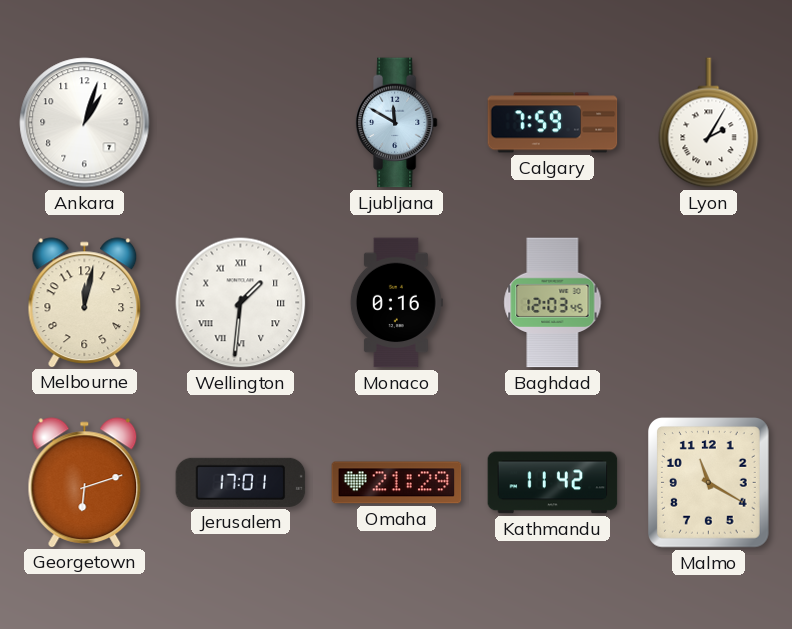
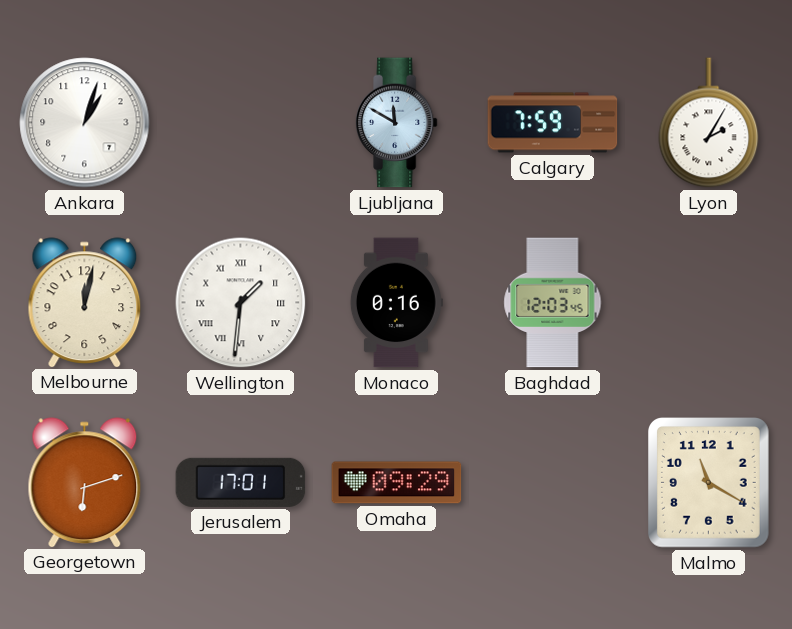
Omaha: 21:29 -> 09:29 (397, 483)
Kathmandu: 11:42 -> none (553, 483)
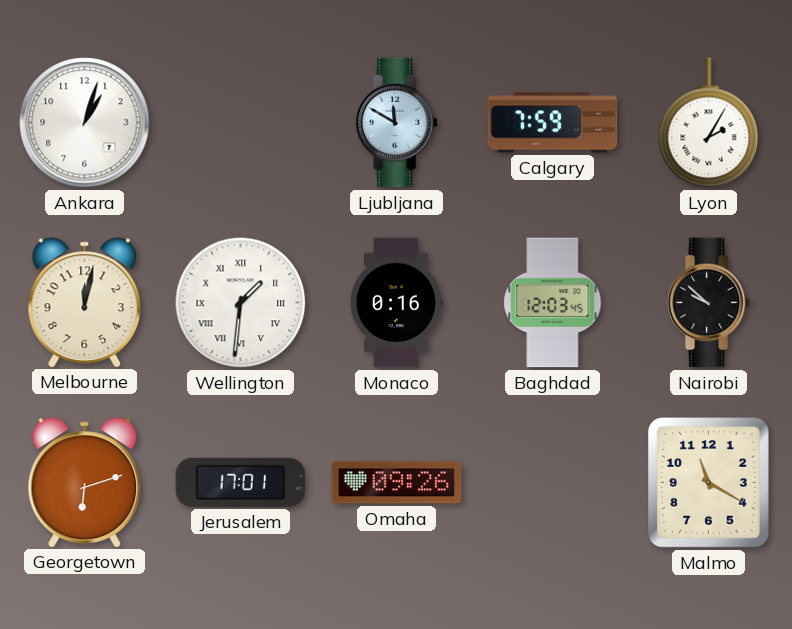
Nairobi: none -> 9:52 (708, 303)
Omaha: 09:29 -> 09:26 (397, 483)
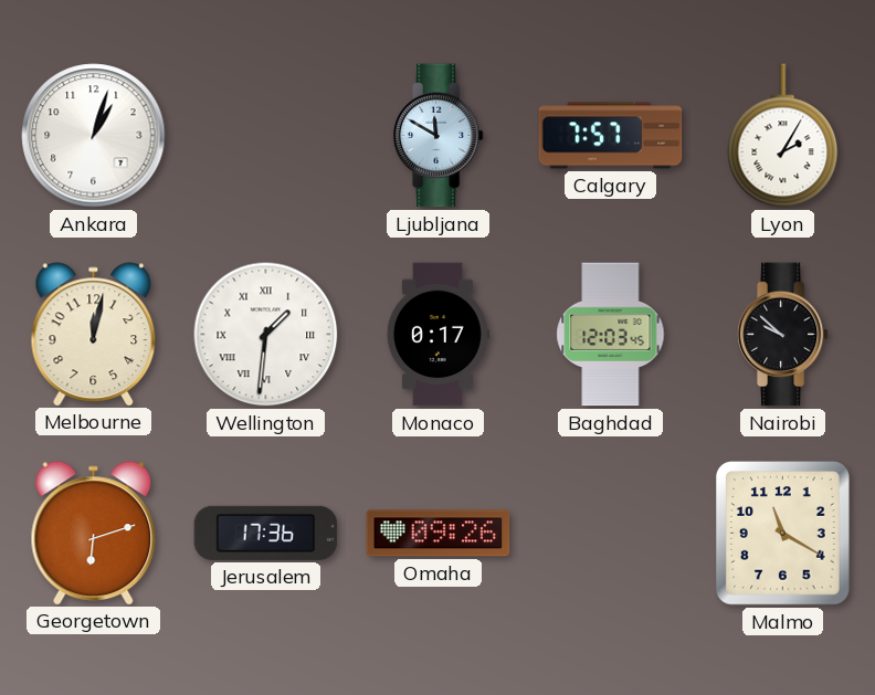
Calgary: 7:59 -> 7:57 (611, 136)
Monaco: 0:16 -> 0:17 (438, 335)
Jerusalem: 17:01 -> 17:36 (266, 533)
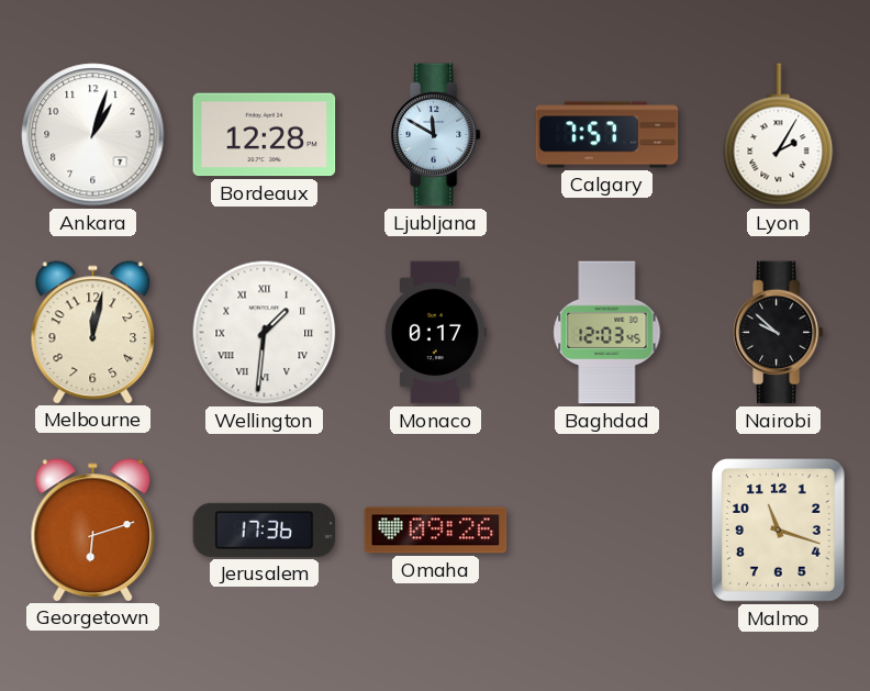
Bordeaux: none -> 12:28 (265, 135)
Malmo: 11:20 -> 11:18 (779, 531)
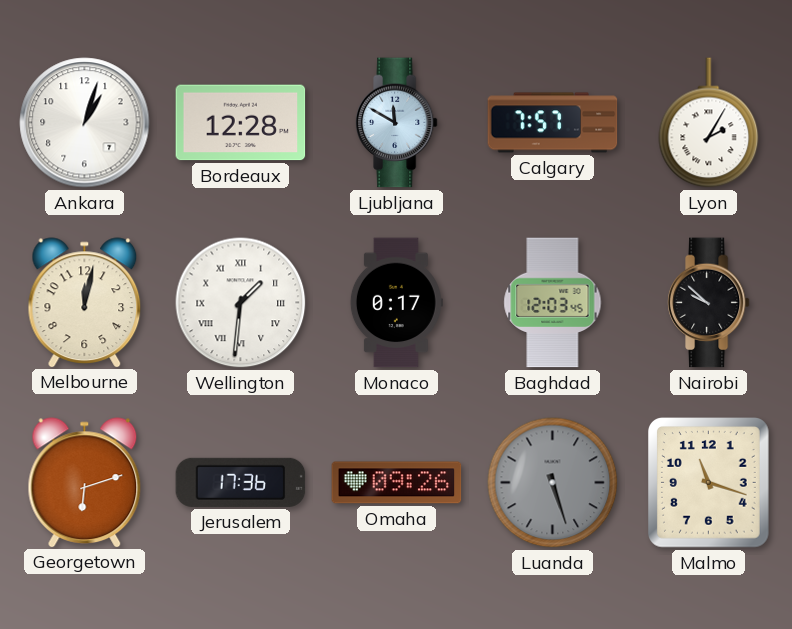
Luanda: none -> 5:27 (553, 483)
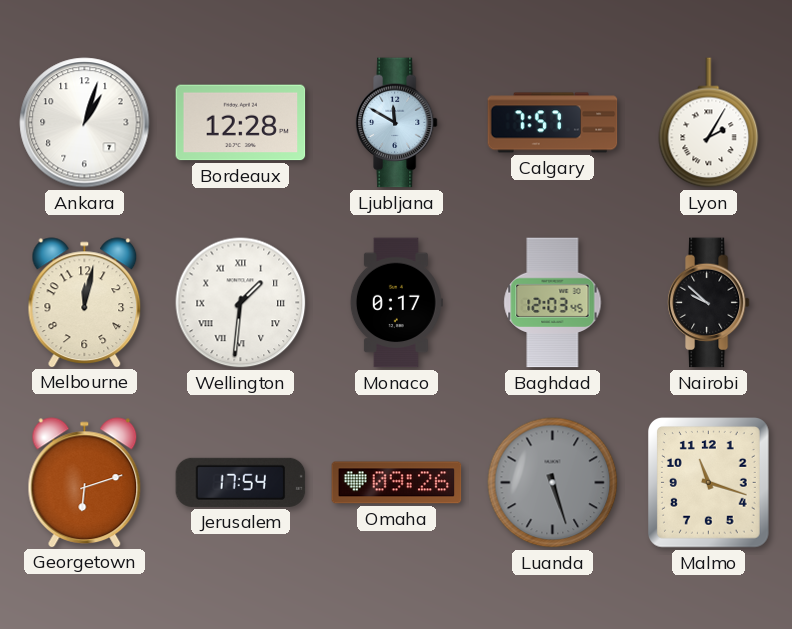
Jerusalem: 17:36 -> 17:54 (241, 482)
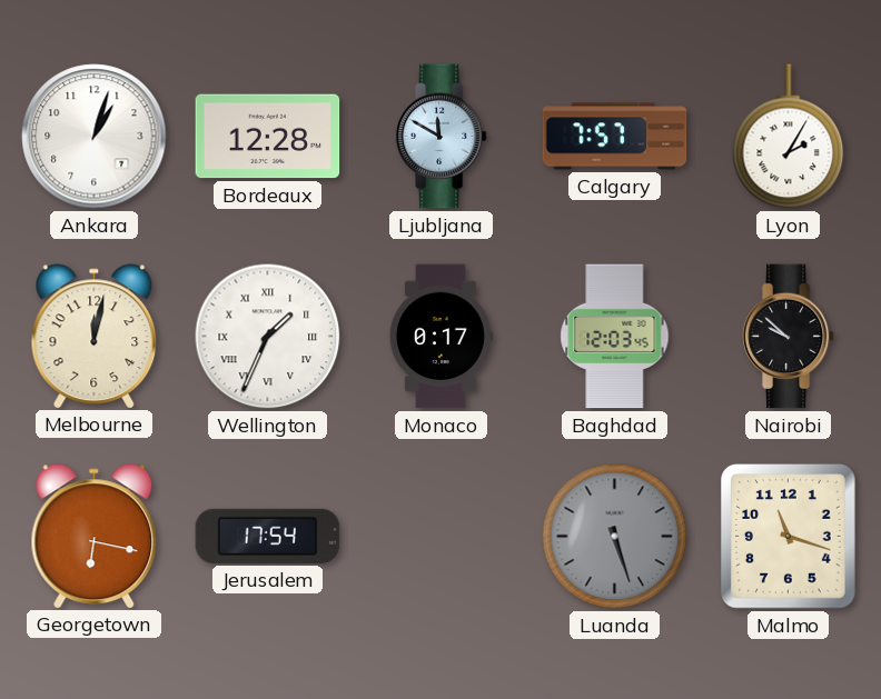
Wellington: 1:31 -> 1:34 (268, 337)
Georgetown: 6:12 -> 6:17 (95, 536)
Omaha: 09:26 -> none (397, 483)
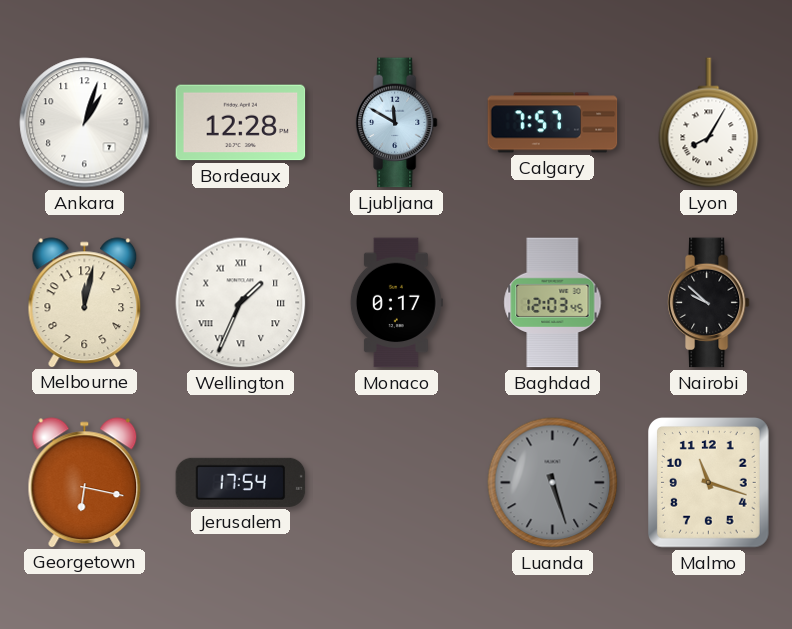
Lyon: 2:05 -> 8:05 (709, 123)
